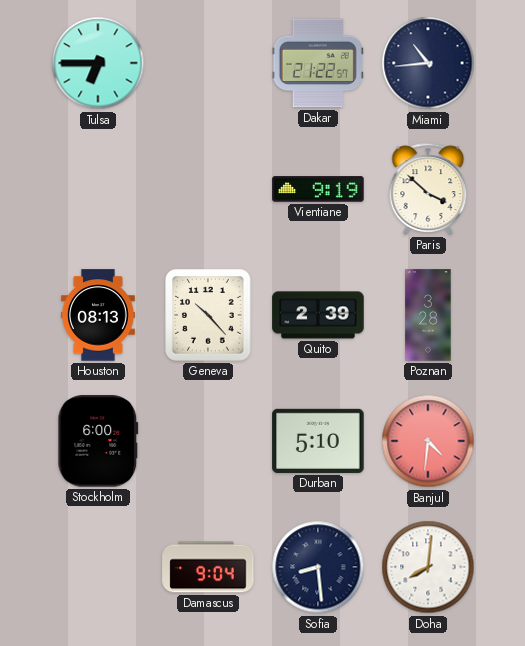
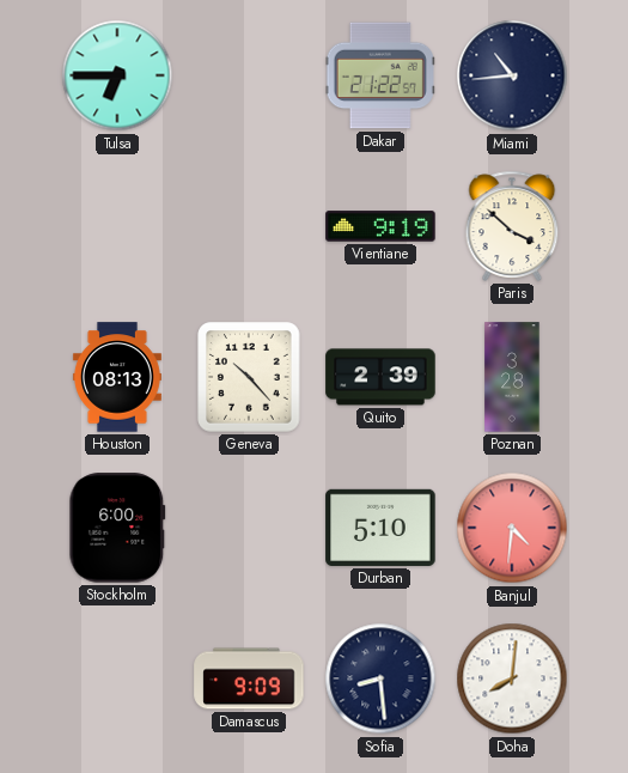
Damascus: 9:04 -> 9:09 (249, 678)
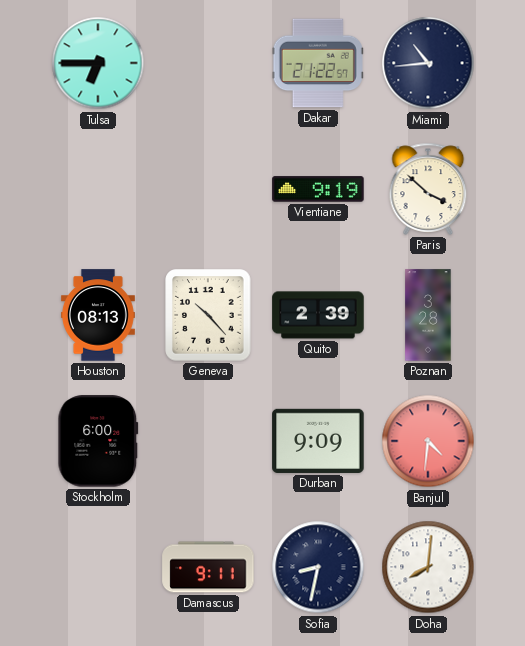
Durban: 5:10 -> 9:09 (318, 441)
Damascus: 9:09 -> 9:11 (208, 567)
Sofia: 8:29 -> 8:32 (318, 567)
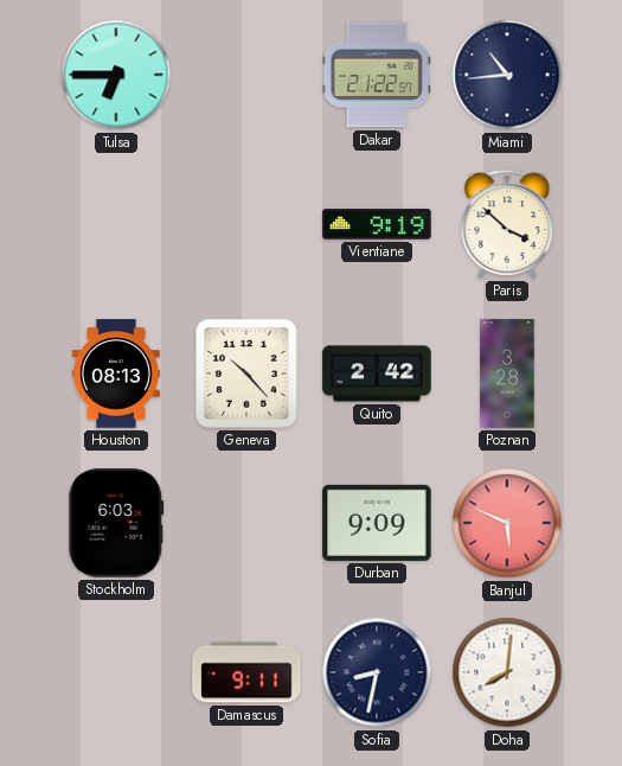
Quito: 2:39 -> 2:42 (377, 374)
Stockholm: 6:00 -> 6:03 (116, 523)
Banjul: 4:31 -> 5:49 (507, 523)
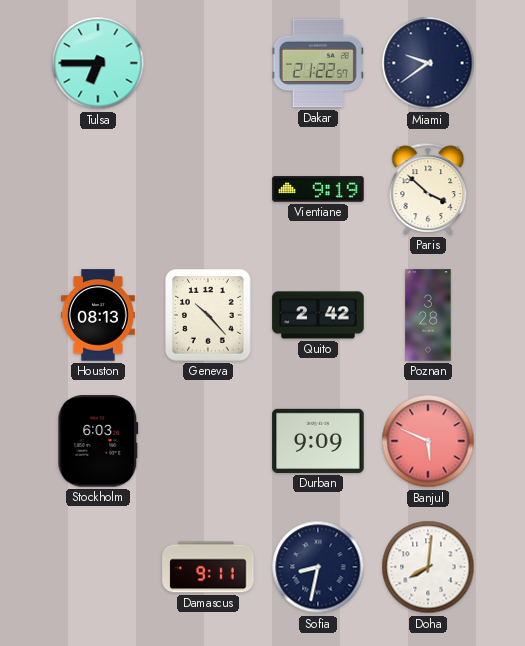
Miami: 10:44 -> 9:39 (428, 63)
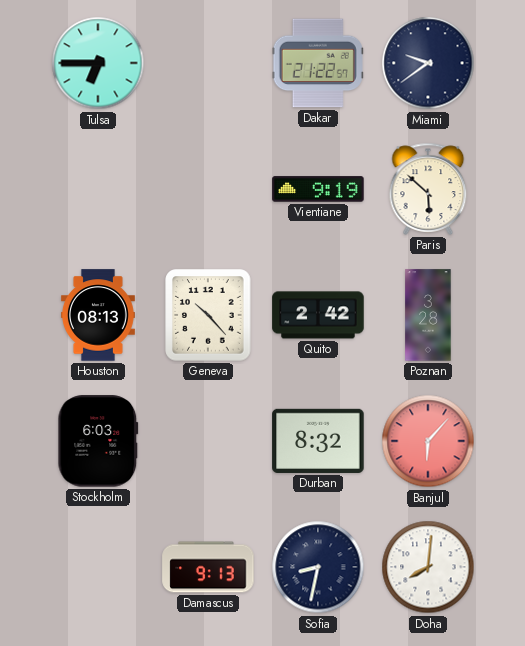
Paris: 3:52 -> 5:52 (428, 189)
Durban: 9:09 -> 8:32 (318, 441)
Banjul: 5:49 -> 6:07 (428, 441)
Damascus: 9:11 -> 9:13 (208, 567)
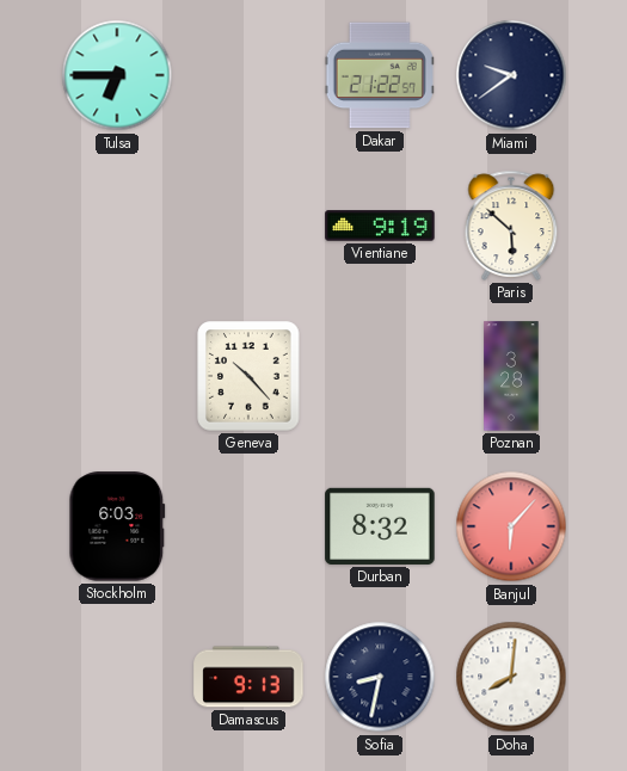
Houston: 08:13 -> none (98, 315)
Quito: 2:42 -> none (318, 315)
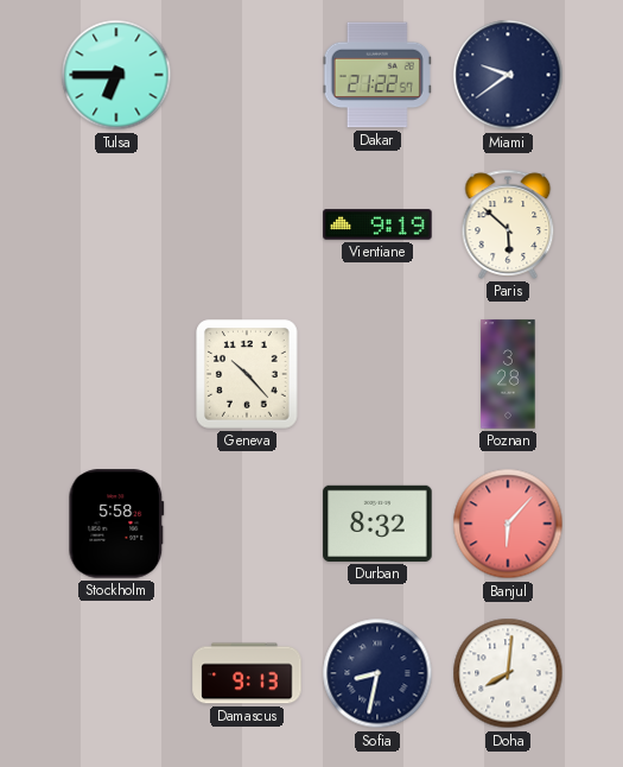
Stockholm: 6:03 -> 5:58 (116, 524)
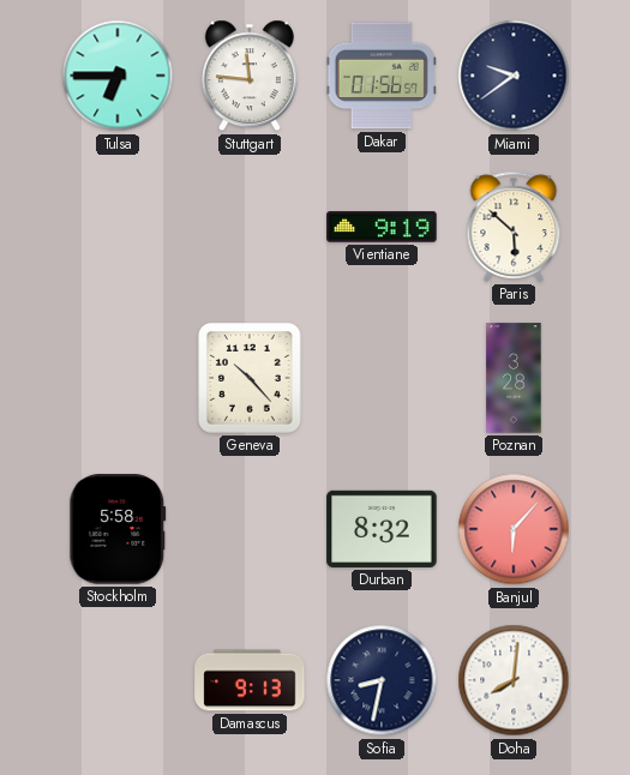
Stuttgart: none -> 11:46 (250, 76)
Dakar: 21:22 -> 01:56 (382, 76)
